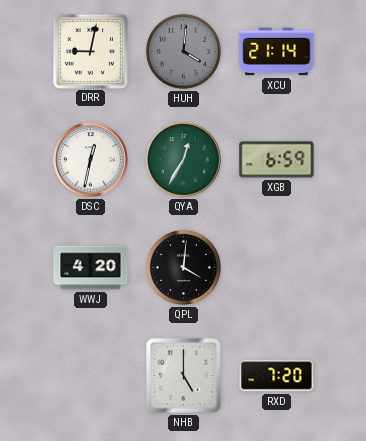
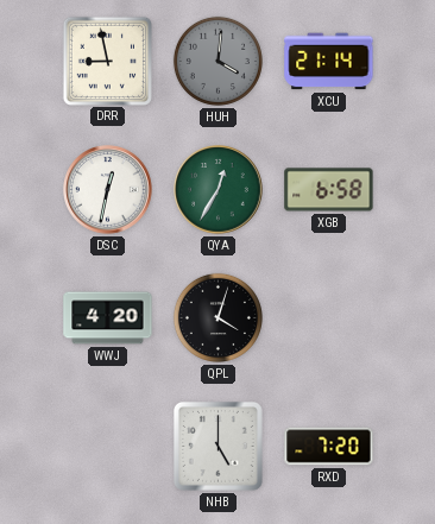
DRR: 9:02 -> 8:58 (107, 61)
XGB: 6:59 -> 6:58 (329, 190)
QPL: 4:01 -> 4:03 (218, 317)
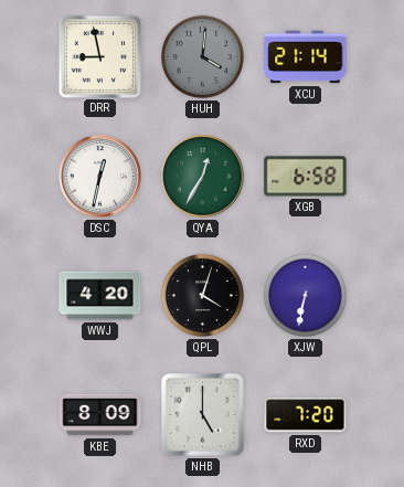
XJW: none -> 6:32 (305, 295)
KBE: none -> 8:09 (100, 415)
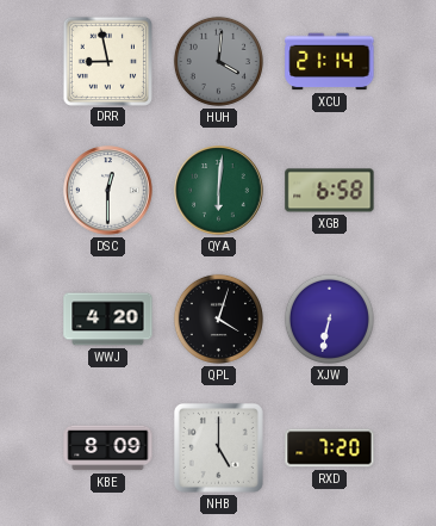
DSC: 12:32 -> 12:30 (108, 191)
QYA: 12:35 -> 6:01 (219, 191)
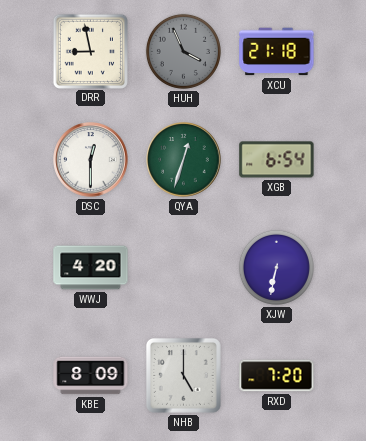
HUH: 4:01 -> 3:56 (183, 51)
XCU: 21:14 -> 21:18 (277, 52)
QYA: 6:01 -> 12:33 (184, 160)
XGB: 6:58 -> 6:54 (277, 160)
QPL: 4:03 -> none (218, 318)
